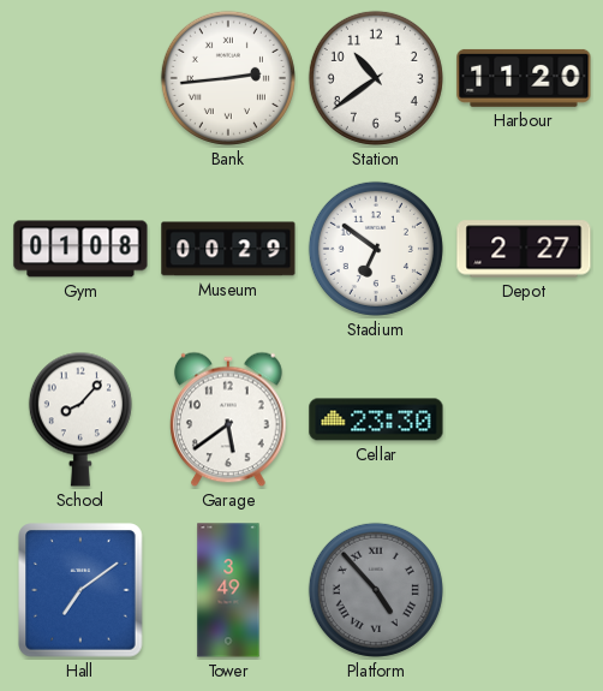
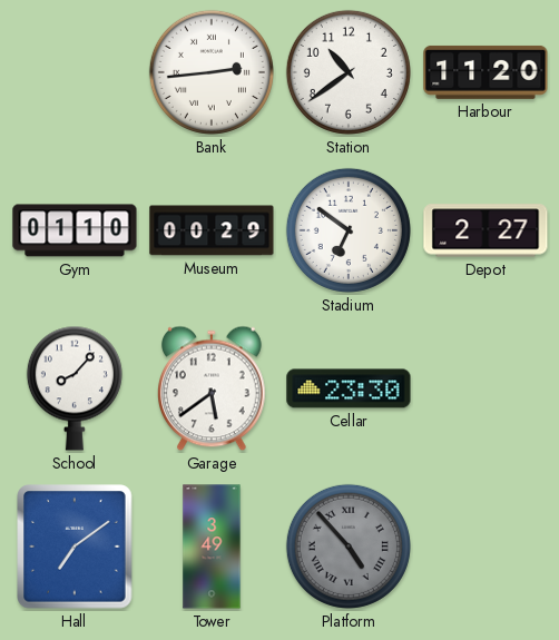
Gym: 01:08 -> 01:10 (75, 230)
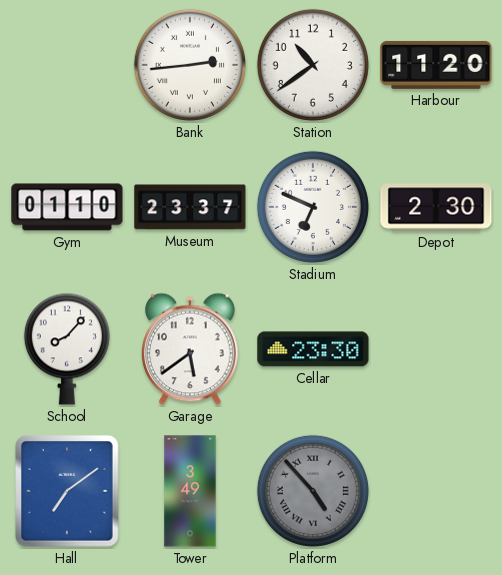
Museum: 00:29 -> 23:37 (190, 207)
Stadium: 6:51 -> 6:49 (313, 207)
Depot: 2:27 -> 2:30 (436, 207)
